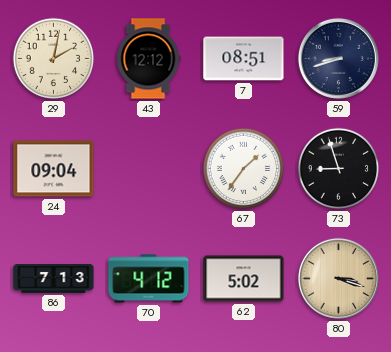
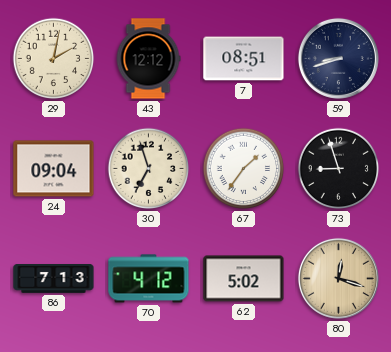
30: none -> 6:57 (149, 169)
80: 3:18 -> 12:18 (338, 278)
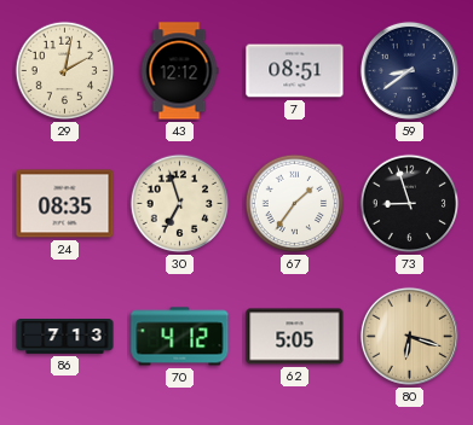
59: 8:42 -> 8:39 (409, 70)
24: 09:04 -> 08:35 (65, 204)
62: 5:02 -> 5:05 (295, 337)
80: 12:18 -> 6:18 (409, 336)
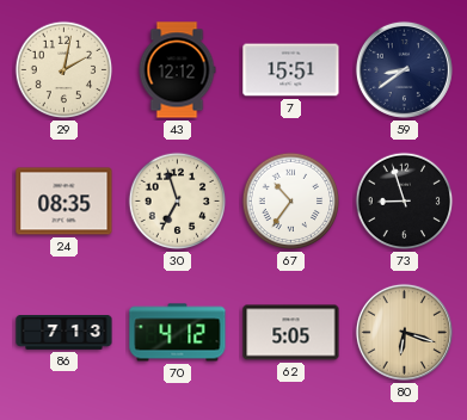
7: 08:51 -> 15:51 (291, 70)
67: 1:36 -> 10:36 (291, 202)
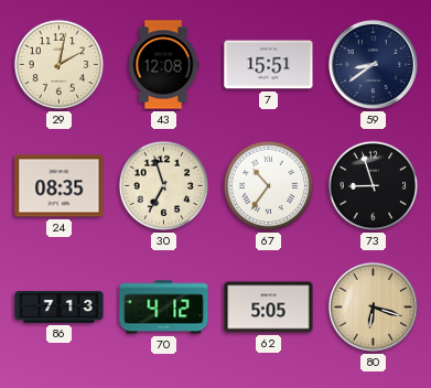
43: 12:12 -> 12:08 (163, 65)
